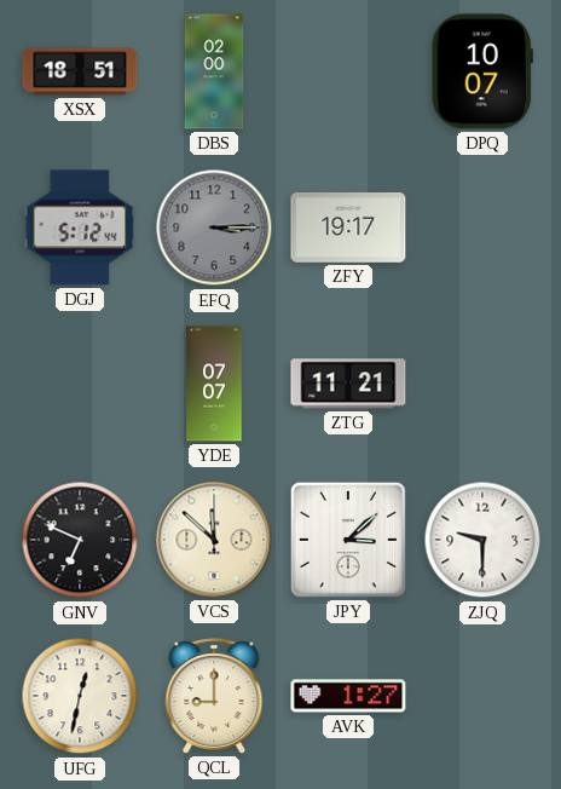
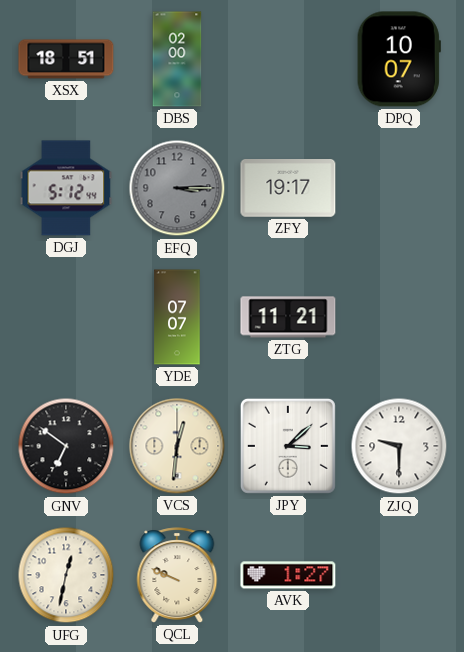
GNV: 6:49 -> 6:51 (66, 446)
VCS: 11:52 -> 12:31 (177, 446)
QCL: 9:00 -> 9:49 (177, 575)
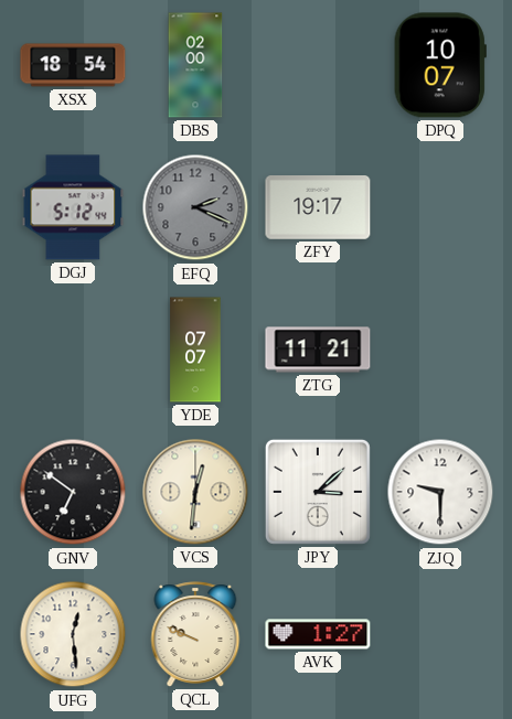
XSX: 18:51 -> 18:54 (73, 65)
EFQ: 3:15 -> 2:19 (195, 207)
UFG: 12:32 -> 12:29 (73, 634)
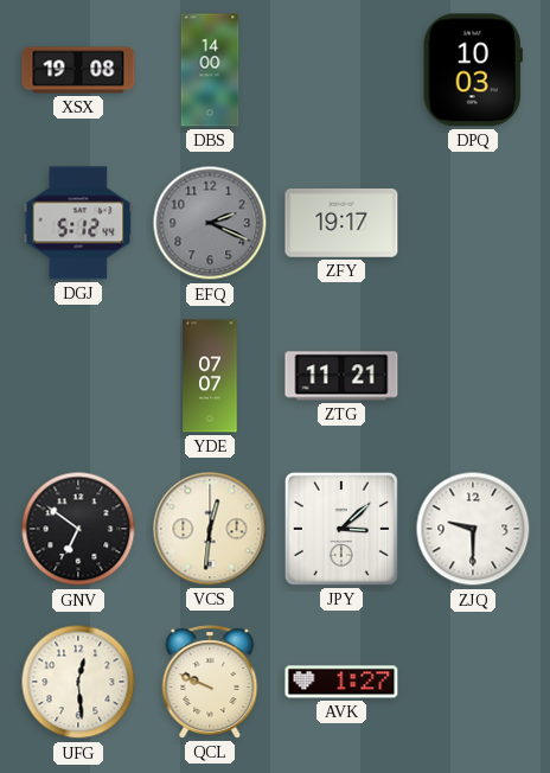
XSX: 18:54 -> 19:08 (78, 70)
DBS: 02:00 -> 14:00 (210, 70)
DPQ: 10:07 -> 10:03 (473, 70)
